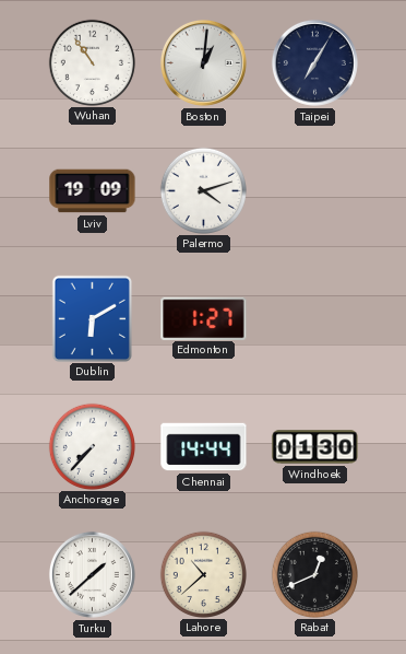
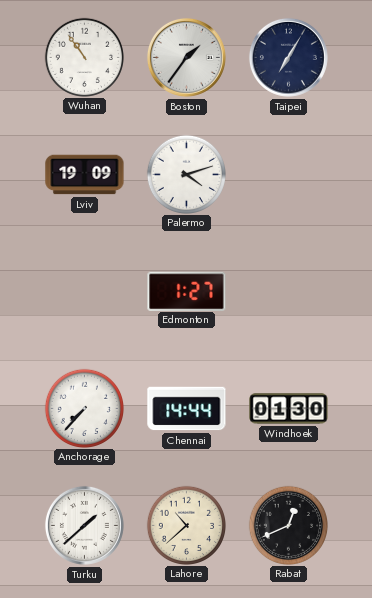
Boston: 1:01 -> 1:36 (186, 57)
Dublin: 6:10 -> none (92, 318)
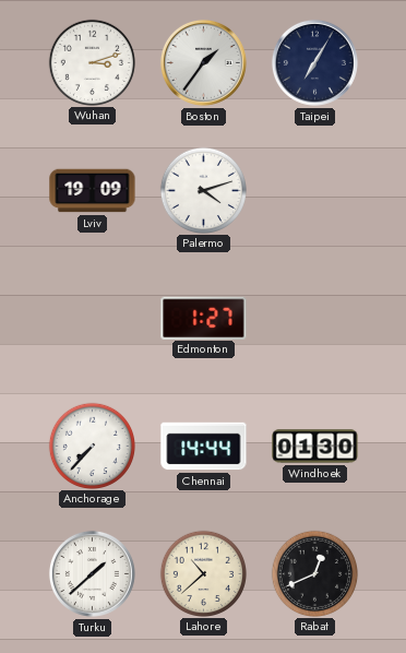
Wuhan: 10:54 -> 3:12 (92, 62)
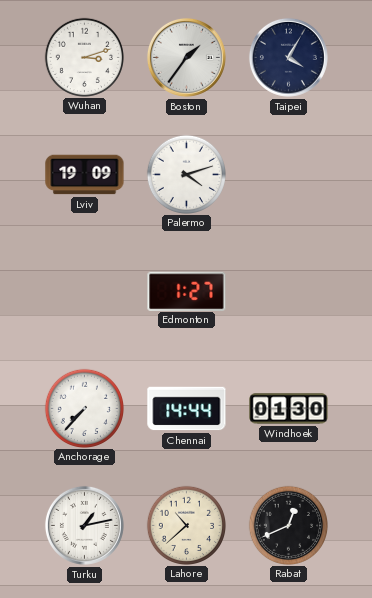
Taipei: 7:05 -> 4:05 (288, 57)
Turku: 1:38 -> 1:13 (84, 525)
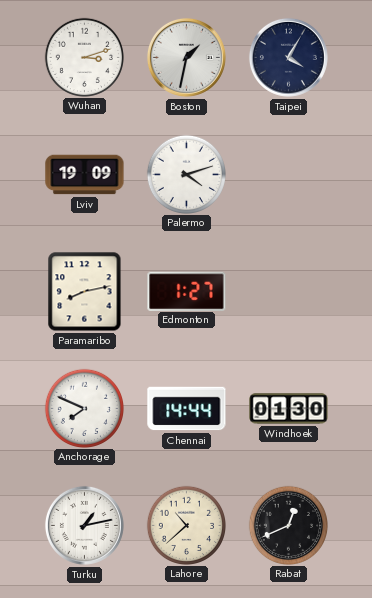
Boston: 1:36 -> 1:32 (186, 57)
Paramaribo: none -> 8:13 (85, 292)
Anchorage: 7:37 -> 7:49 (84, 408)
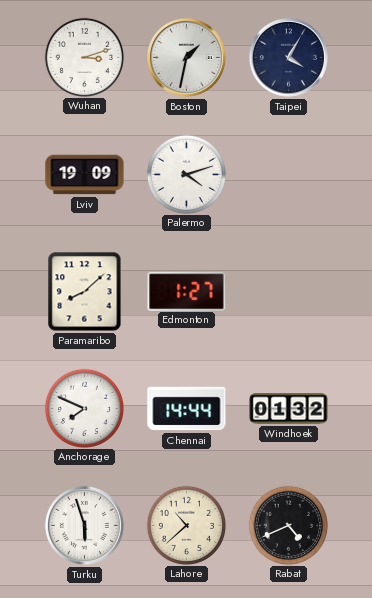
Paramaribo: 8:13 -> 8:08 (85, 292)
Windhoek: 01:30 -> 01:32 (289, 409)
Turku: 1:13 -> 5:57 (84, 525)
Rabat: 12:41 -> 4:41 (288, 525)
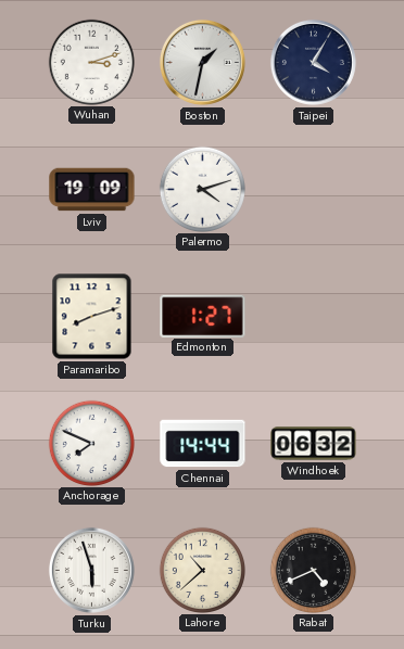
Paramaribo: 8:08 -> 8:12 (92, 317)
Windhoek: 01:32 -> 06:32 (314, 444)
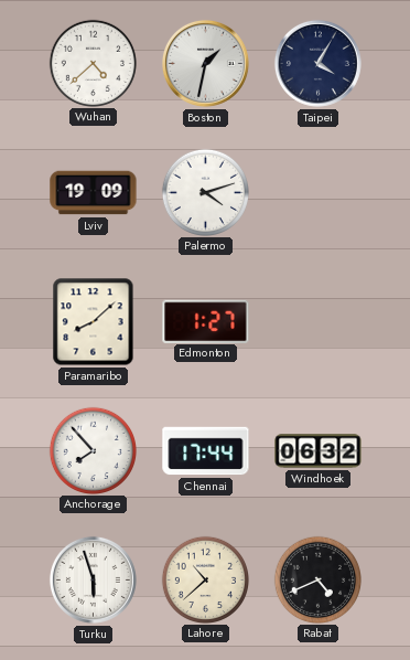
Wuhan: 3:12 -> 4:38 (93, 63)
Paramaribo: 8:12 -> 8:08 (94, 322)
Anchorage: 7:49 -> 7:53 (93, 450)
Chennai: 14:44 -> 17:44 (206, 451)
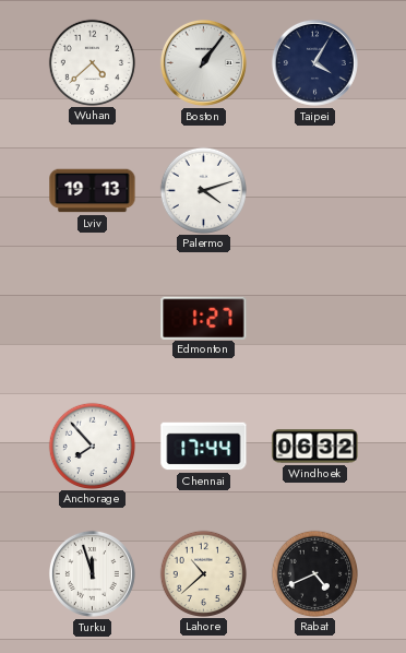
Boston: 1:32 -> 1:06 (203, 62)
Lviv: 19:09 -> 19:13 (93, 191)
Paramaribo: 8:08 -> none (94, 322)
Turku: 5:57 -> 11:57 (92, 573)
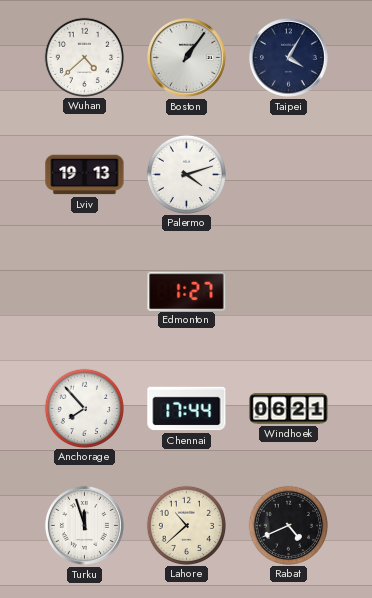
Windhoek: 06:32 -> 06:21 (289, 409)
